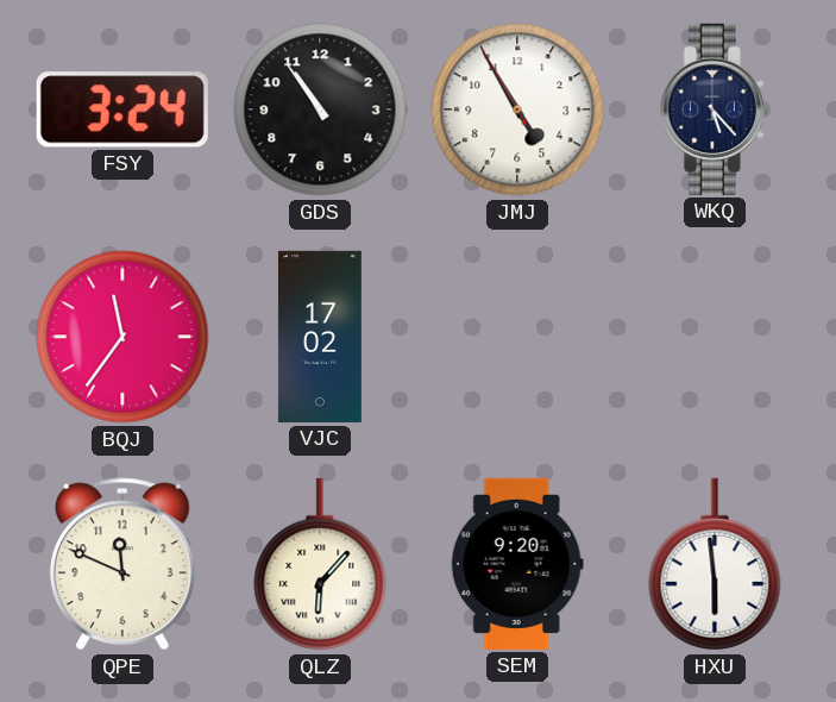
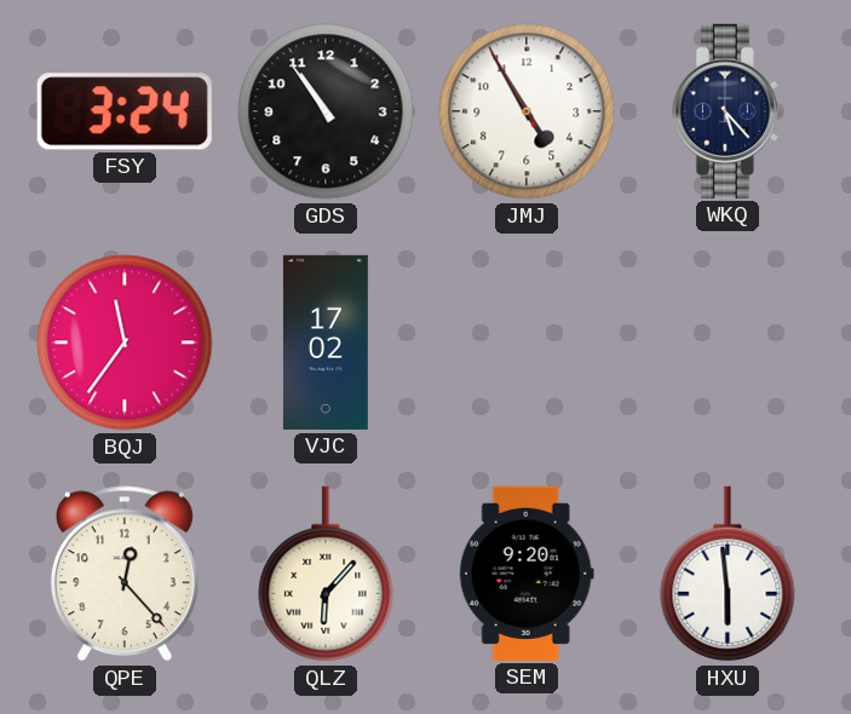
QPE: 11:49 -> 12:23 (125, 574)
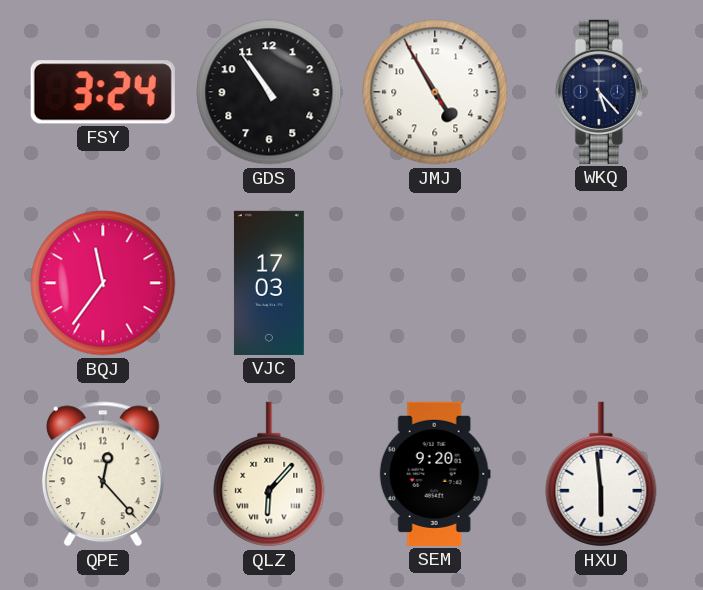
VJC: 17:02 -> 17:03 (269, 283)
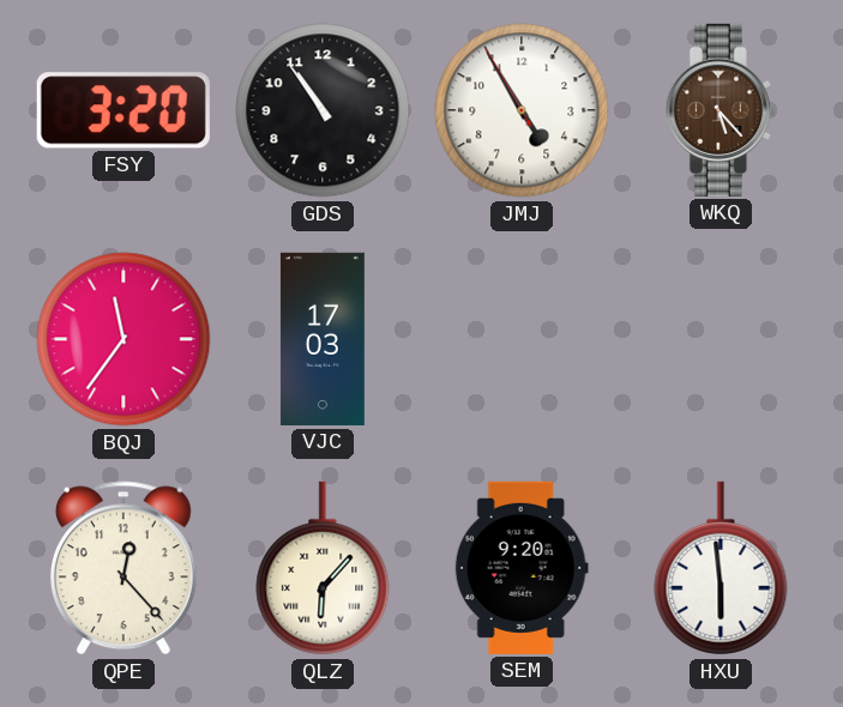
FSY: 3:24 -> 3:20 (124, 110)
WKQ dial: navy -> brown (721, 110)
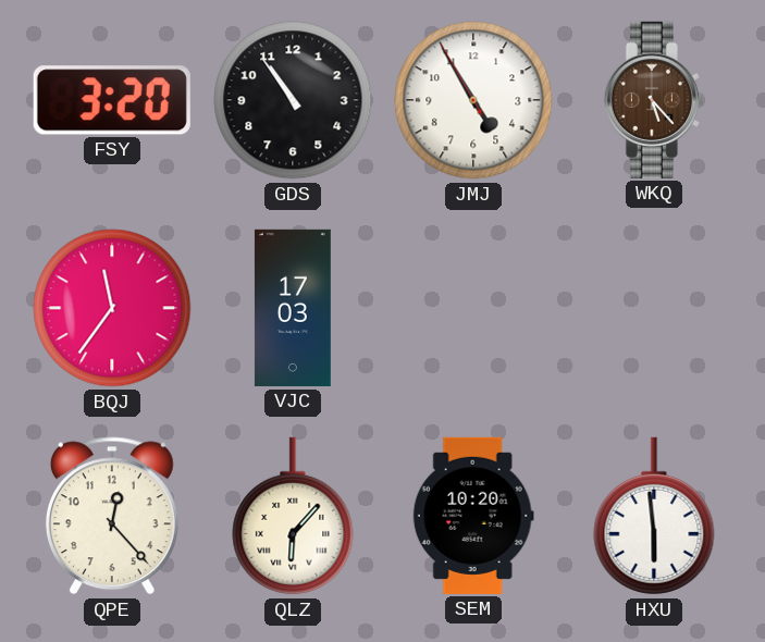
SEM: 9:20 -> 10:20 (473, 516)
